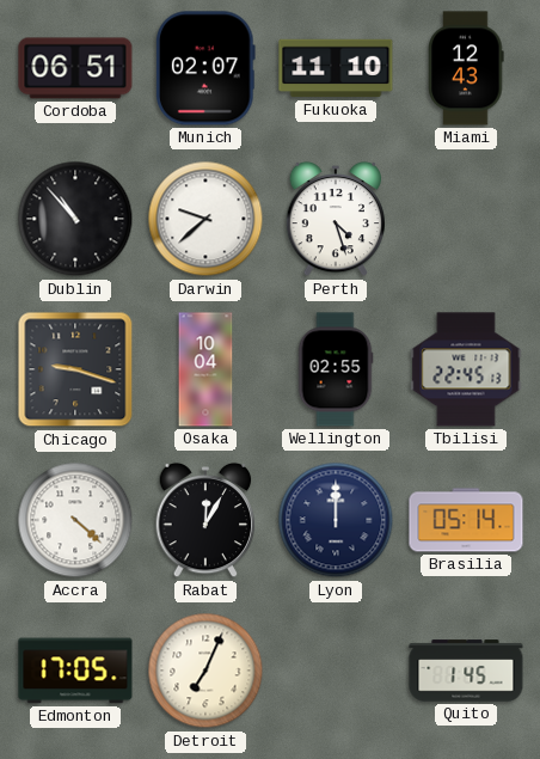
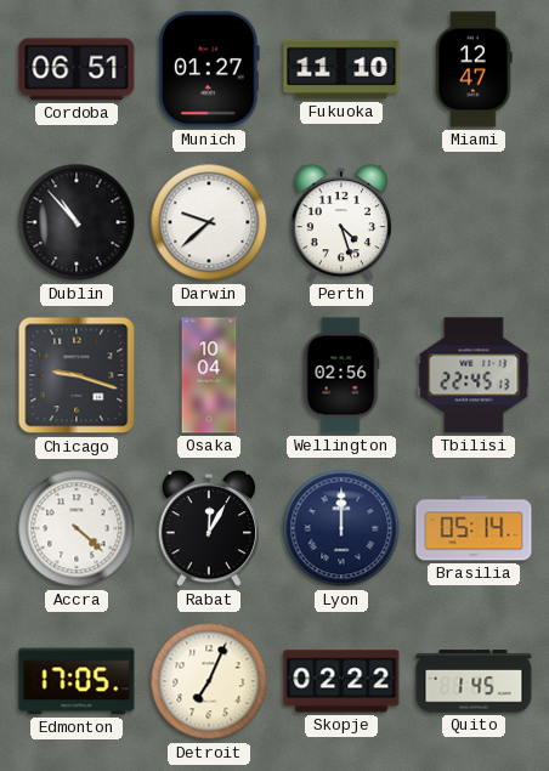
Munich: 02:07 -> 01:27 (210, 69)
Miami: 12:43 -> 12:47 (474, 69)
Wellington: 02:55 -> 02:56 (341, 375)
Skopje: none -> 02:22 (341, 681)
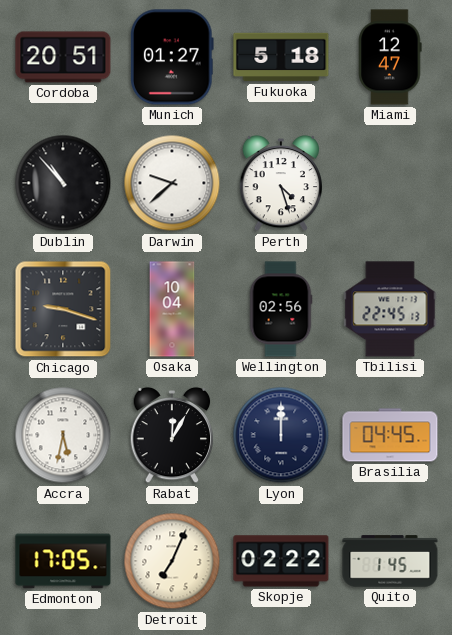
Cordoba: 06:51 -> 20:51 (63, 57)
Fukuoka: 11:10 -> 5:18 (281, 57)
Accra: 4:22 -> 5:32 (63, 435)
Brasilia: 05:14 -> 04:45 (390, 435)
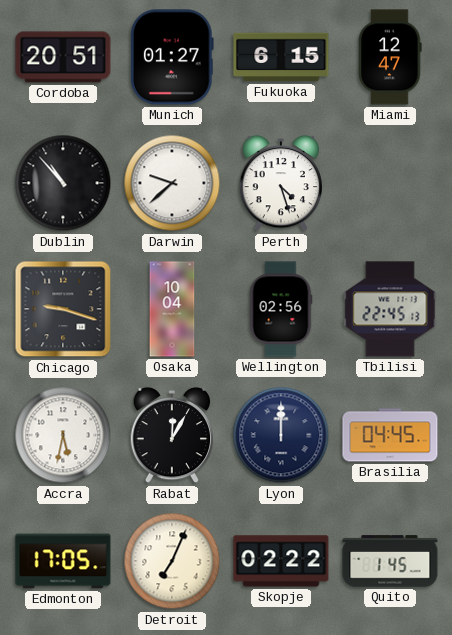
Fukuoka: 5:18 -> 6:15 (281, 57)
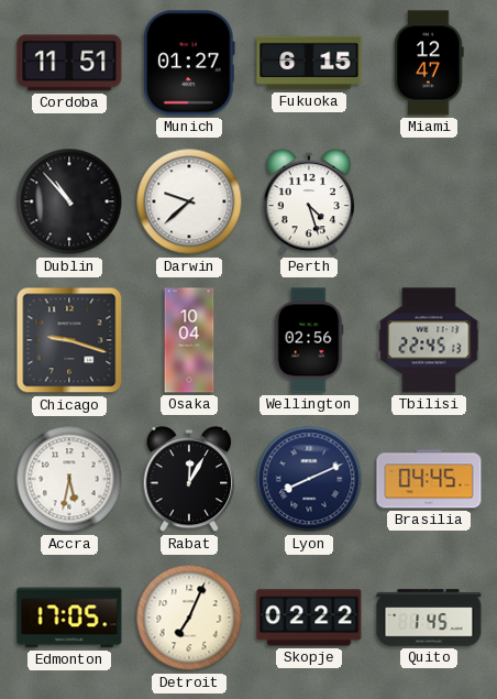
Cordoba: 20:51 -> 11:51 (69, 63)
Lyon: 12:00 -> 8:11 (309, 479)
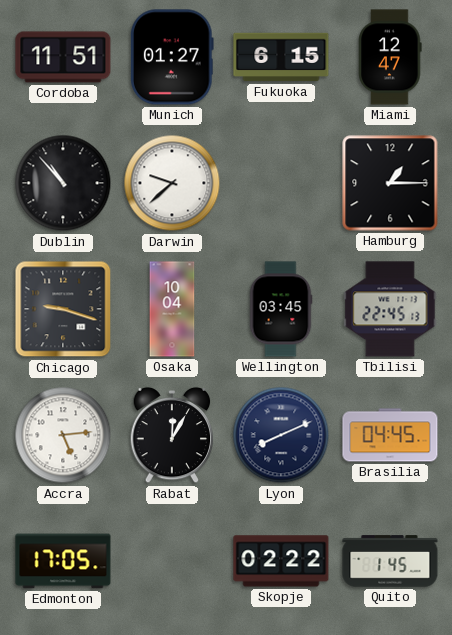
Perth: 4:27 -> none (309, 201)
Hamburg: none -> 1:15 (390, 183)
Wellington: 02:56 -> 03:45 (281, 309)
Accra: 5:32 -> 5:14 (63, 435)
Detroit: 7:04 -> none (189, 618)
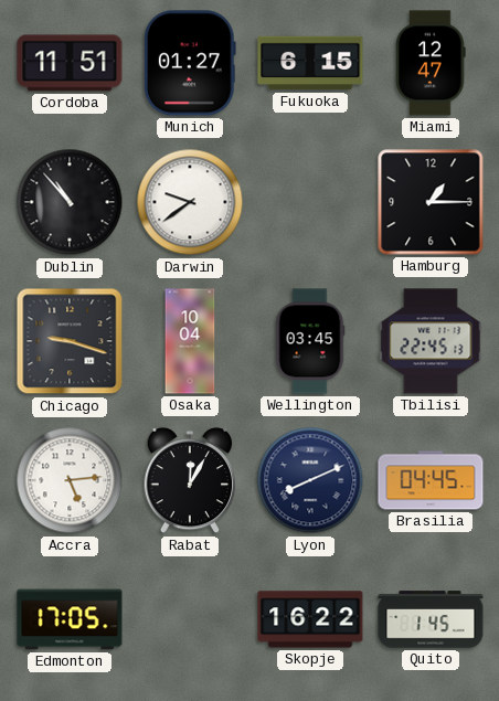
Darwin: 9:38 -> 9:39 (190, 202)
Skopje: 02:22 -> 16:22 (310, 619)
